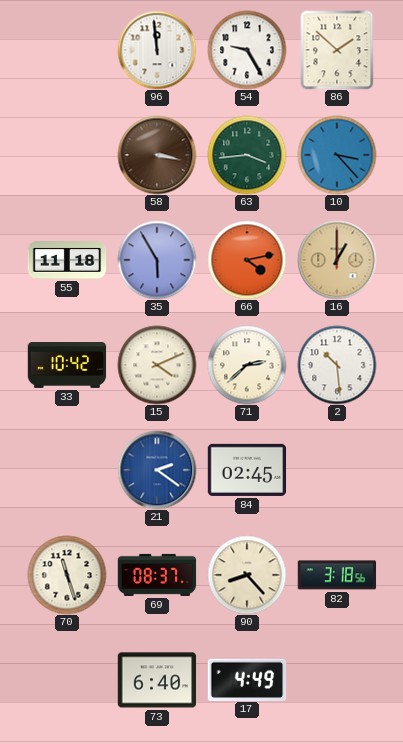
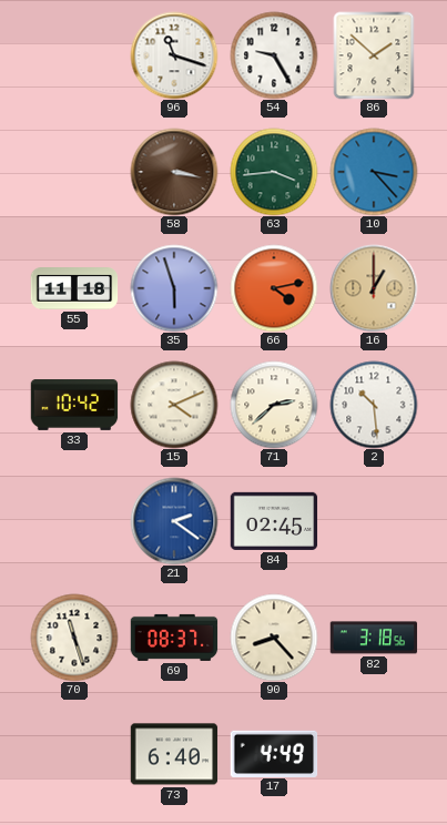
96: 11:59 -> 11:18 (174, 55)
35: 5:55 -> 5:57 (174, 288)
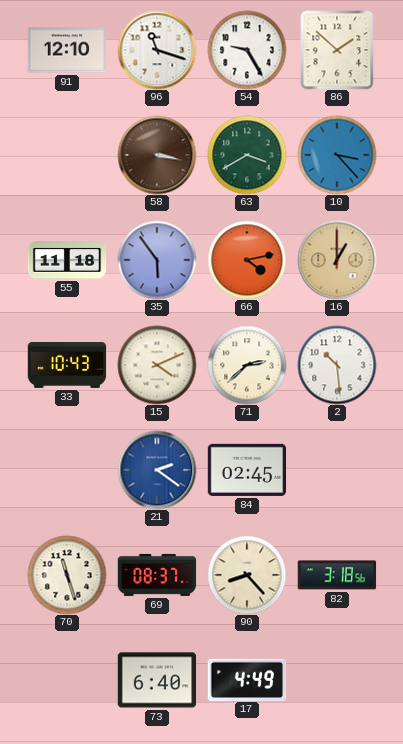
91: none -> 12:10 (67, 50)
63: 3:44 -> 3:40 (247, 155)
35: 5:57 -> 5:54 (157, 260)
33: 10:42 -> 10:43 (67, 366)
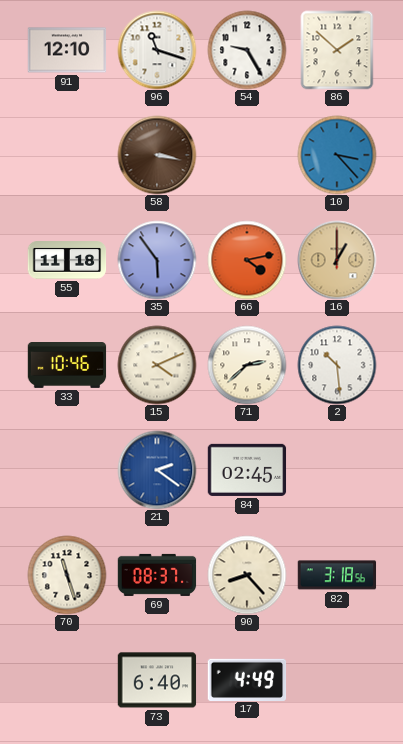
63: 3:40 -> none (247, 155)
33: 10:43 -> 10:46 (67, 366)
